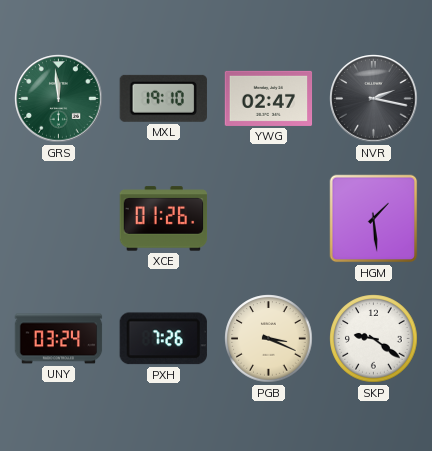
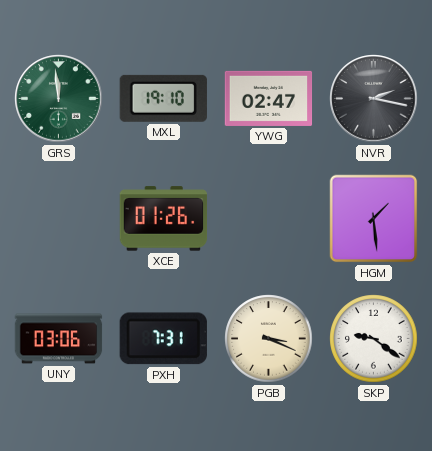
UNY: 03:24 -> 03:06 (59, 339)
PXH: 7:26 -> 7:31 (163, 339)
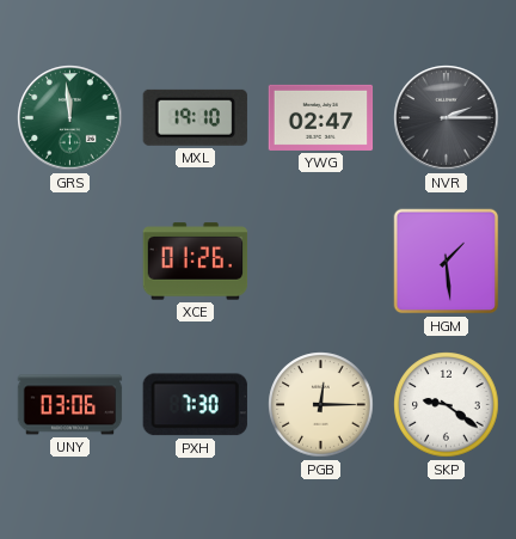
NVR: 2:17 -> 2:15 (447, 118)
PXH: 7:31 -> 7:30 (195, 405)
PGB: 3:19 -> 12:15 (321, 405)
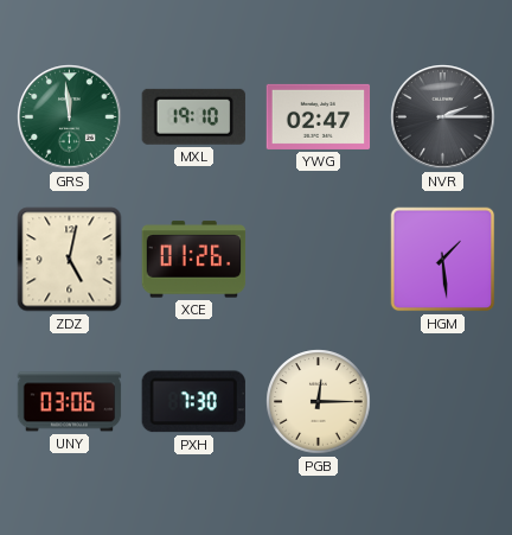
ZDZ: none -> 5:02 (70, 260)
SKP: 9:21 -> none (447, 405)
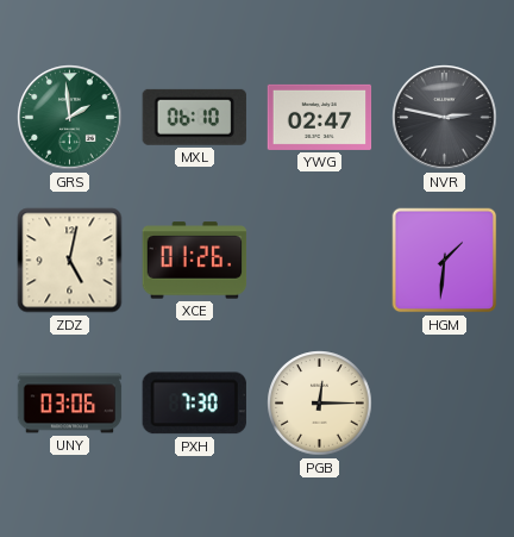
GRS: 11:59 -> 1:59 (70, 118)
MXL: 19:10 -> 06:10 (194, 117)
NVR: 2:15 -> 2:47 (445, 118)
HGM: 1:29 -> 1:31 (445, 261)
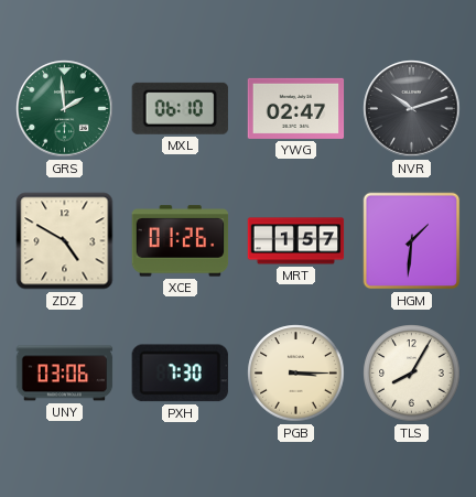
NVR: 2:47 -> 10:12 (412, 109)
ZDZ: 5:02 -> 4:50 (65, 241)
MRT: none -> 1:57 (296, 241)
PGB: 12:15 -> 3:15 (296, 374)
TLS: none -> 8:05 (412, 374)
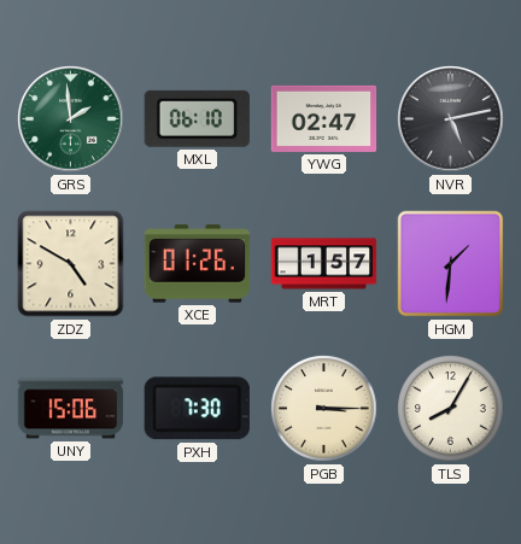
NVR: 10:12 -> 5:13 (451, 119)
UNY: 03:06 -> 15:06 (71, 409)
